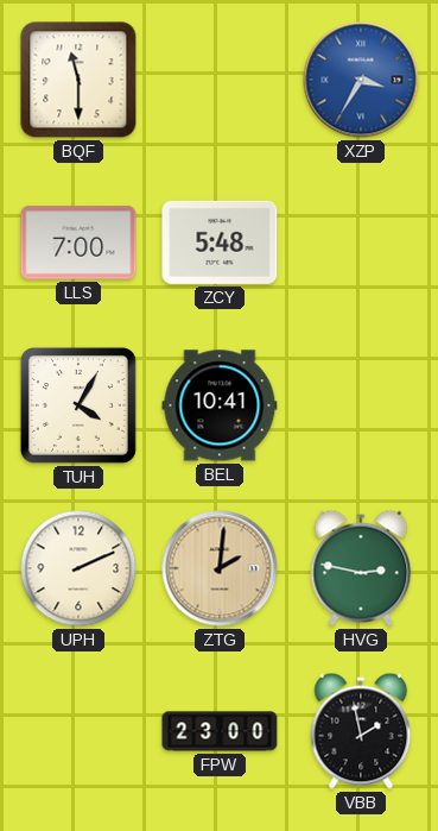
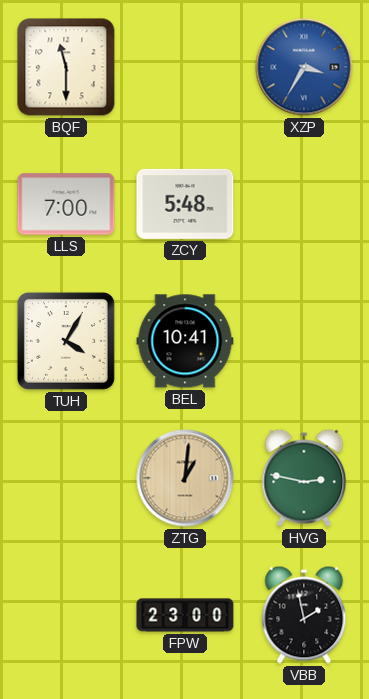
UPH: 2:11 -> none (78, 568)
ZTG: 2:01 -> 1:01 (185, 478)
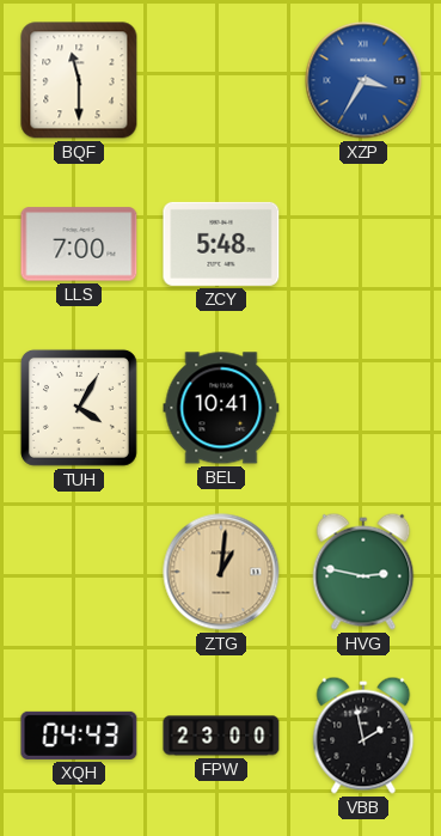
XQH: none -> 04:43 (79, 736)
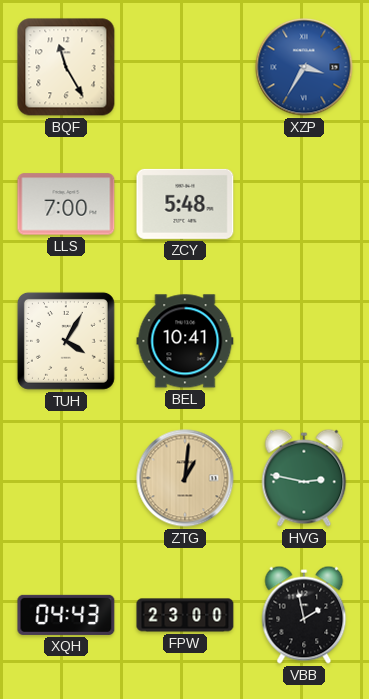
BQF: 11:30 -> 11:25 (66, 67)
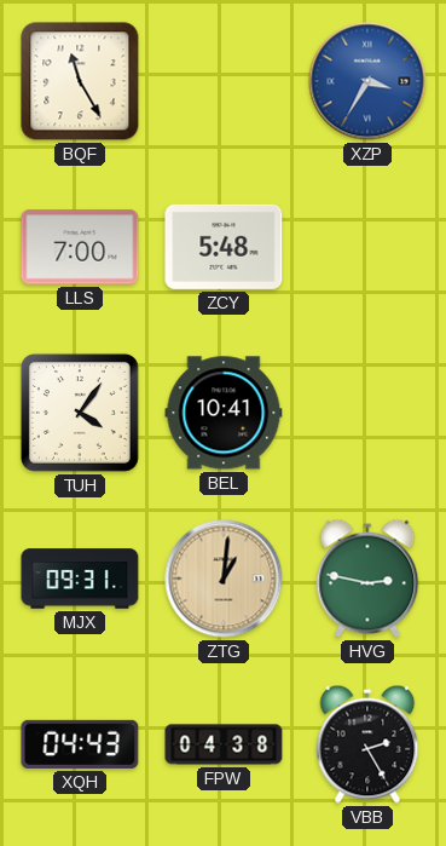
TUH: 4:05 -> 4:06 (80, 413)
MJX: none -> 09:31 (80, 579)
FPW: 23:00 -> 04:38 (224, 744)
VBB: 1:58 -> 2:25 (367, 744)
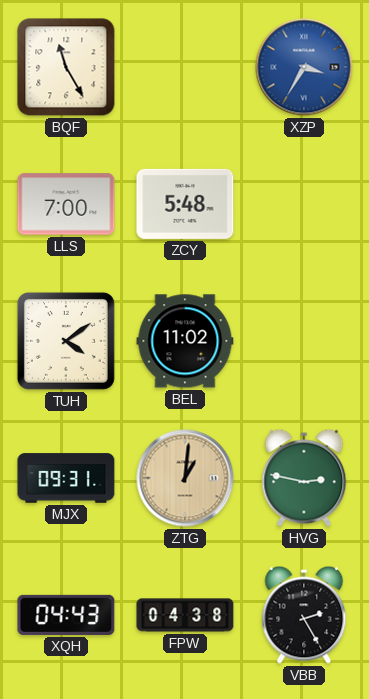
TUH: 4:06 -> 4:09 (66, 341)
BEL: 10:41 -> 11:02 (185, 341)
